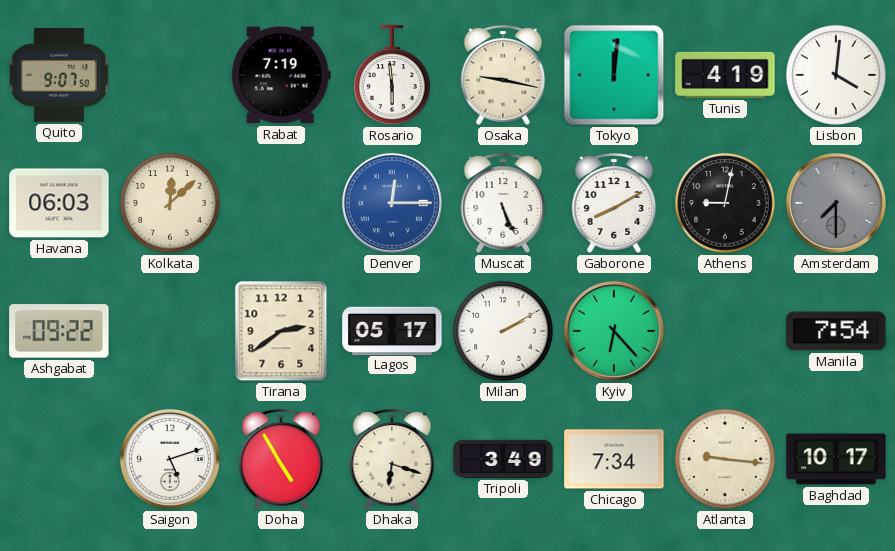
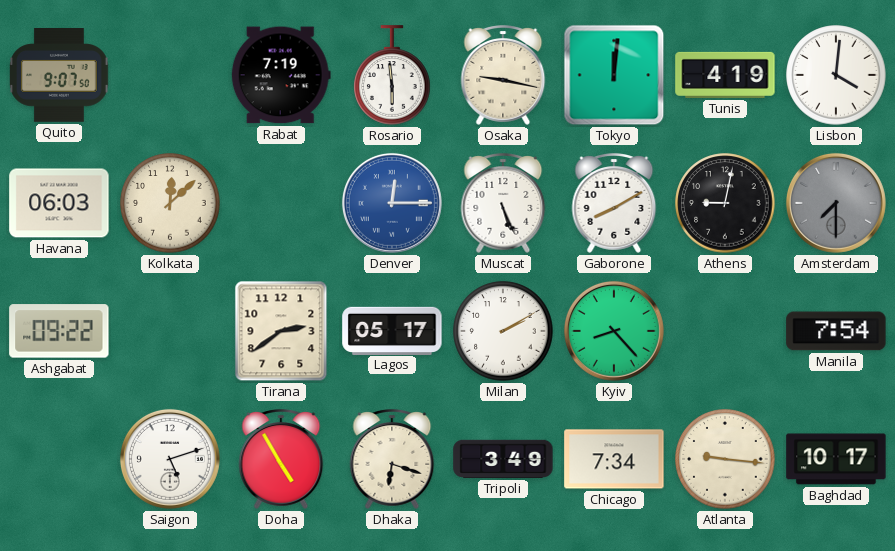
Kyiv: 6:23 -> 8:23 (614, 331)
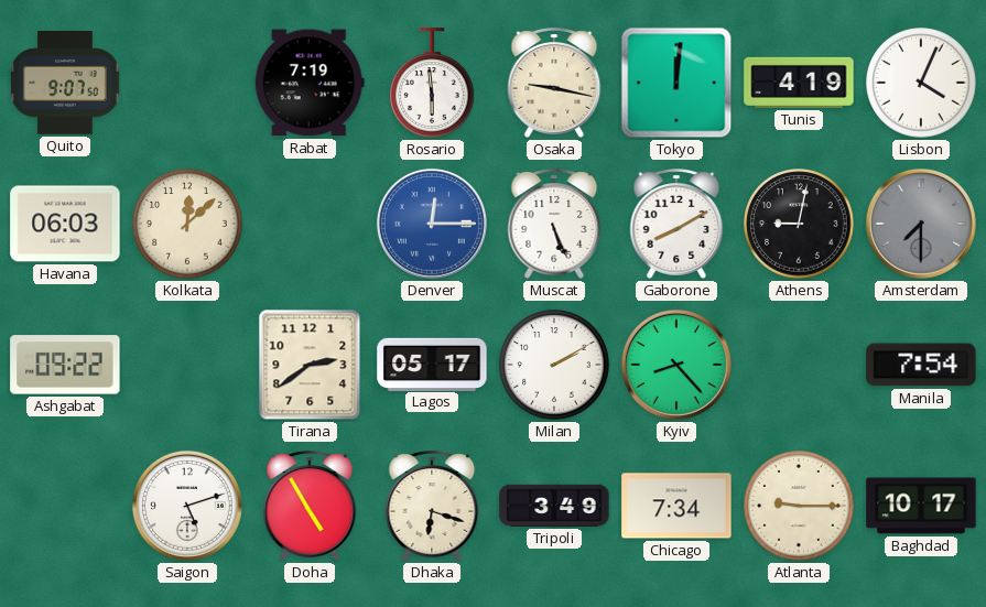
Lisbon: 4:01 -> 4:04 (921, 83)
Atlanta: 9:16 -> 9:15 (799, 506)
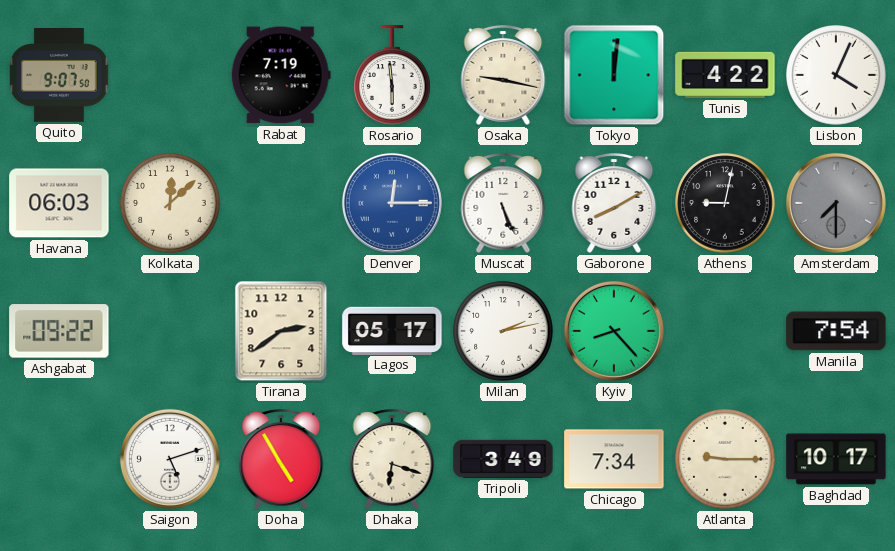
Tunis: 4:19 -> 4:22 (725, 75)
Milan: 2:10 -> 2:13 (503, 331)
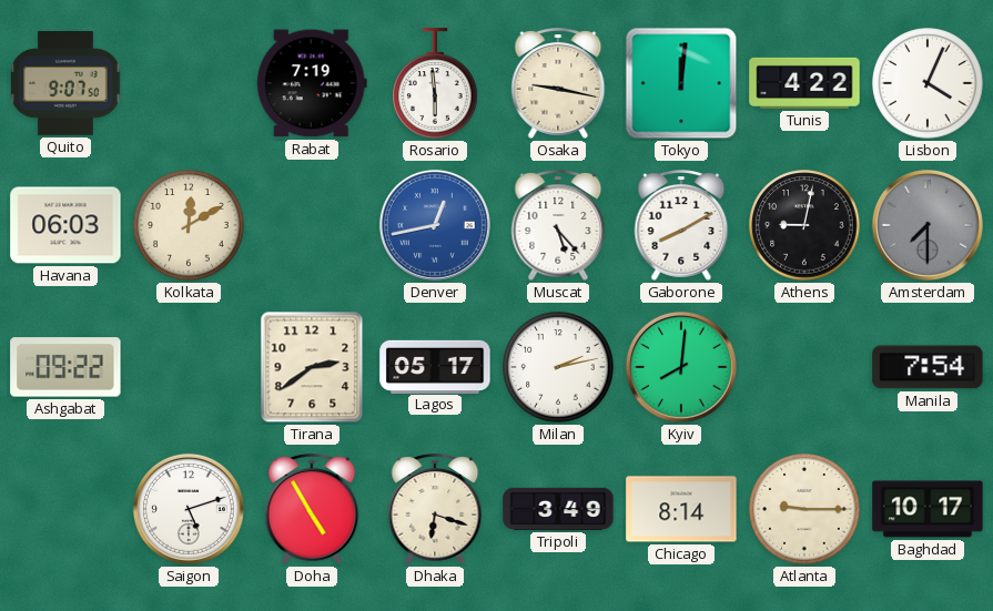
Kolkata: 12:08 -> 12:10 (189, 225)
Denver: 12:15 -> 12:43 (435, 225)
Muscat: 5:26 -> 5:23 (558, 225)
Kyiv: 8:23 -> 8:01 (681, 367)
Chicago: 7:34 -> 8:14 (681, 509)
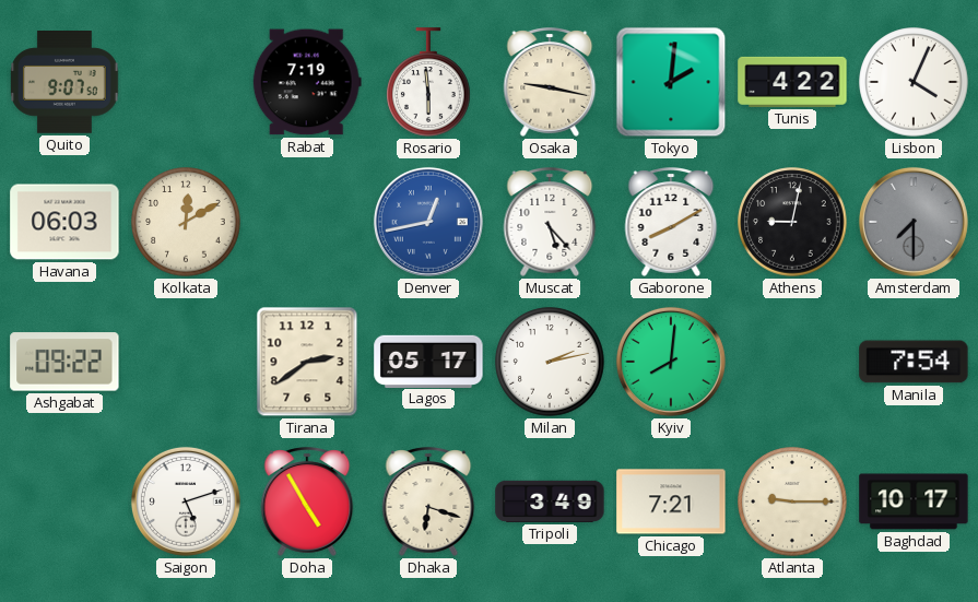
Tokyo: 12:01 -> 2:01 (671, 82)
Chicago: 8:14 -> 7:21 (671, 501)
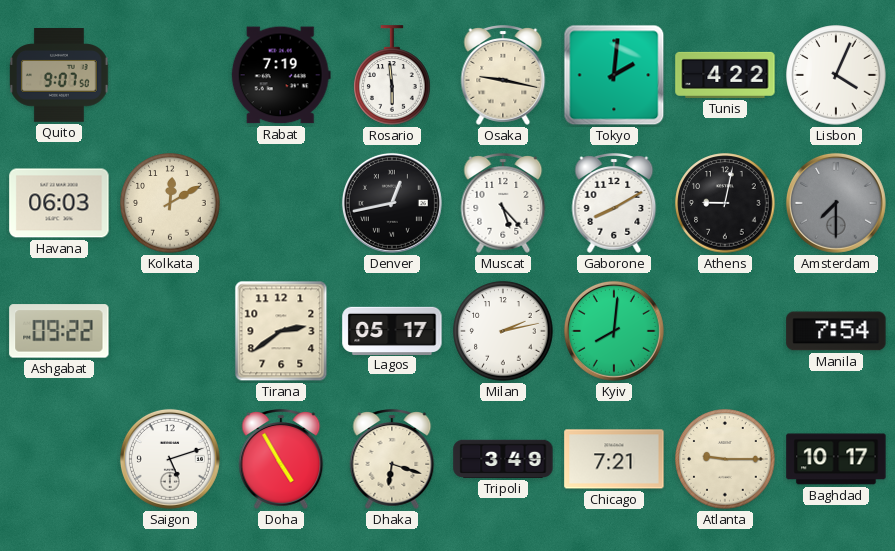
Denver dial: blue -> black (392, 203)
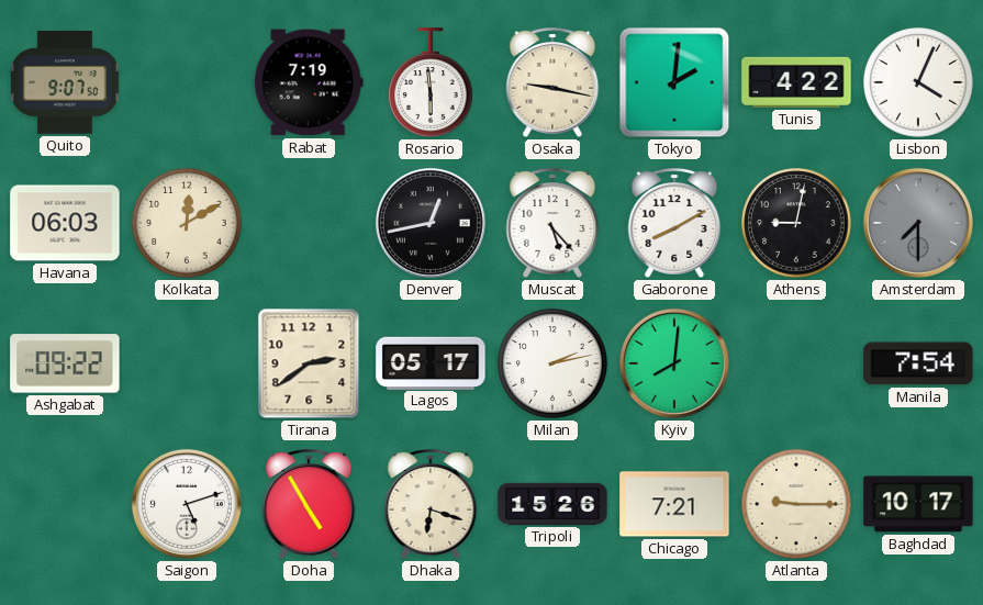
Tripoli: 3:49 -> 15:26 (552, 504)
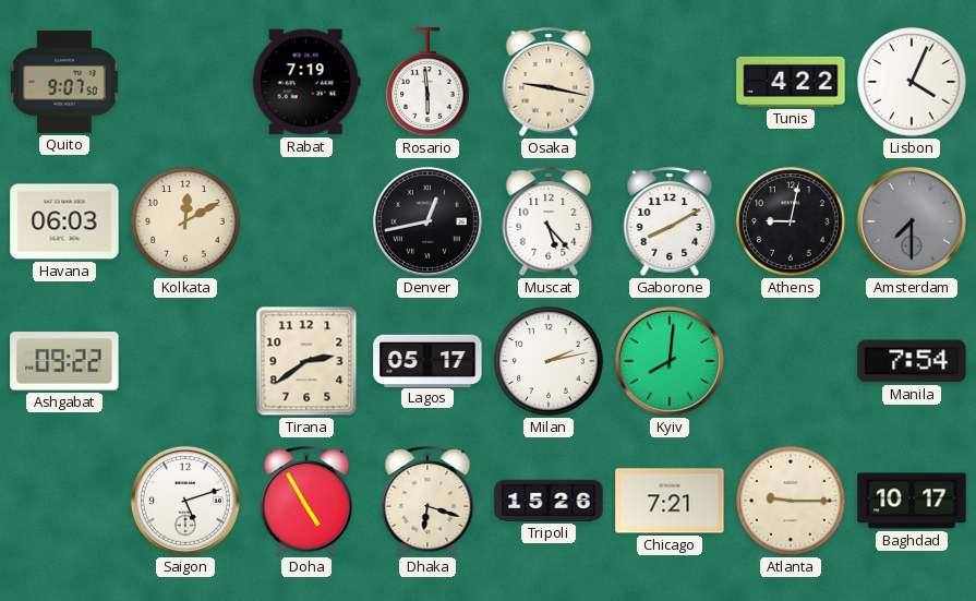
Tokyo: 2:01 -> none (674, 82)
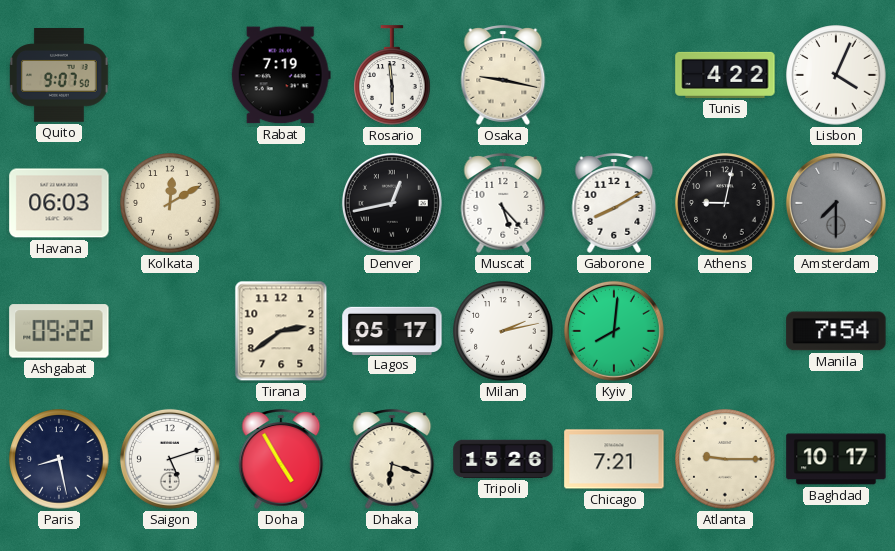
Paris: none -> 8:28 (59, 459)
